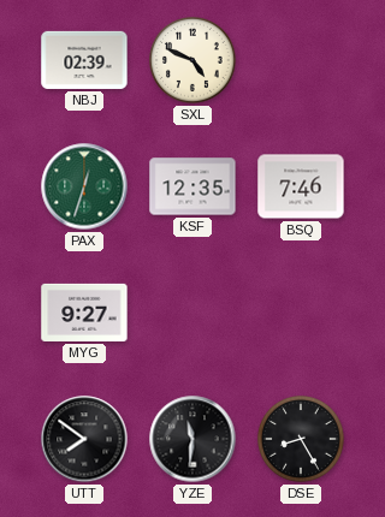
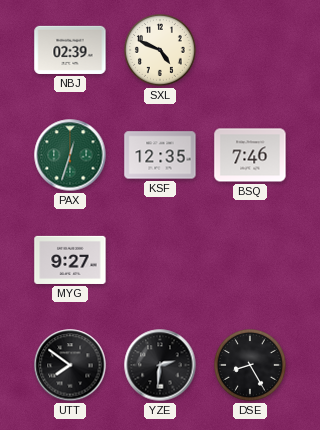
YZE: 11:31 -> 2:31 (160, 365)
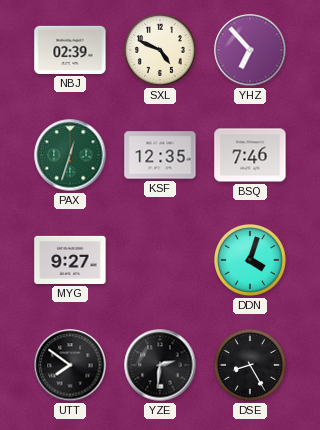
YHZ: none -> 6:53 (250, 50)
DDN: none -> 4:03 (251, 261)
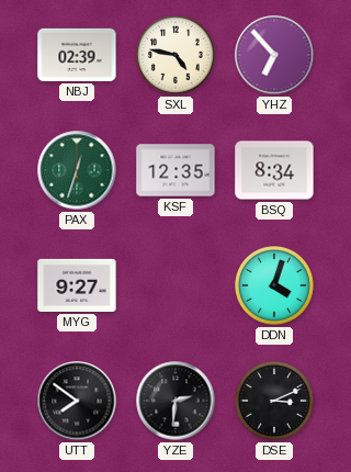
SXL: 4:49 -> 4:47 (177, 56)
BSQ: 7:46 -> 8:34 (274, 170)
DSE: 8:25 -> 3:11 (275, 402)
